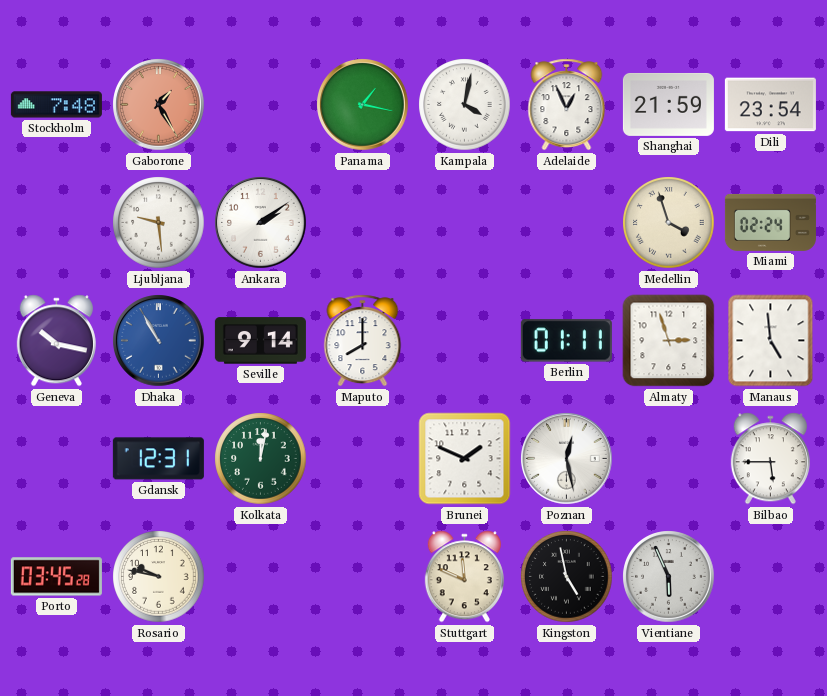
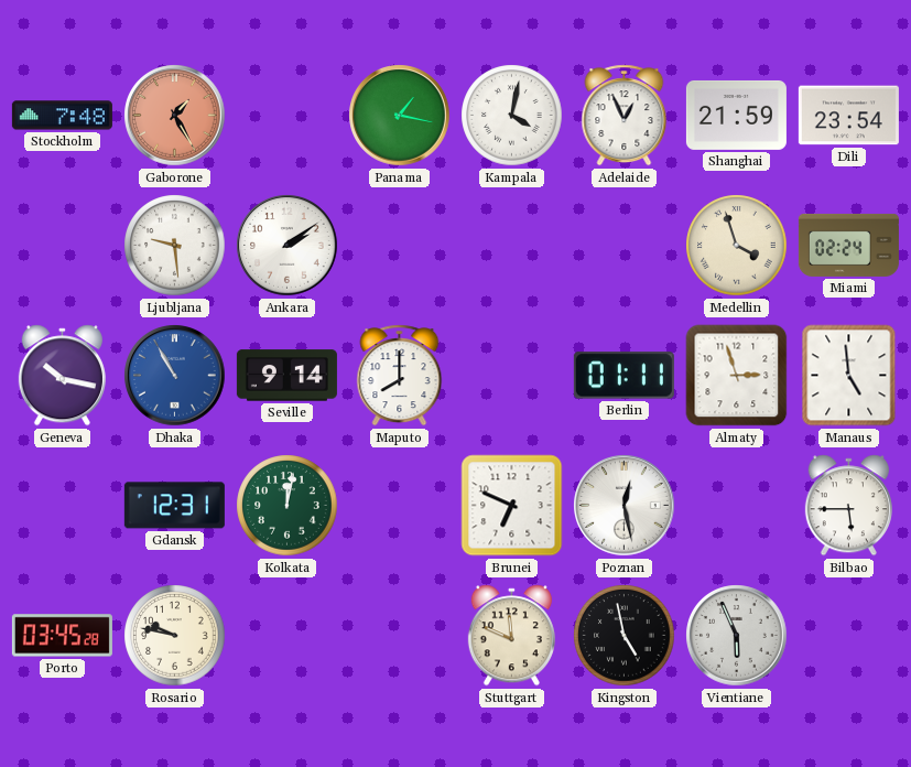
Brunei: 1:49 -> 6:49 (512, 506)
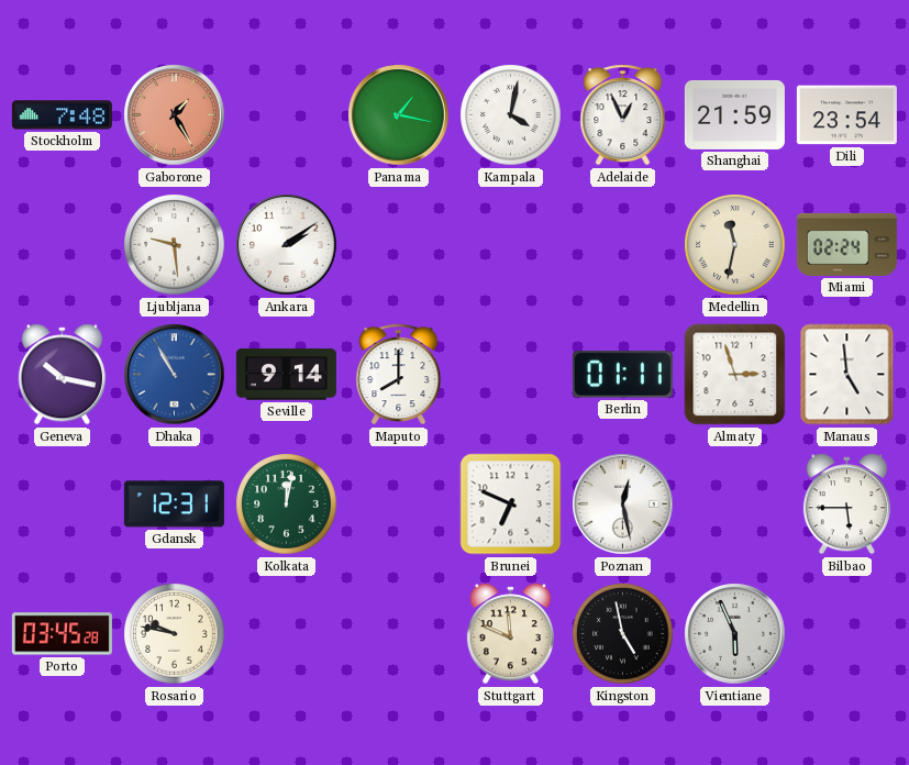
Medellin: 3:57 -> 11:32 (735, 245)
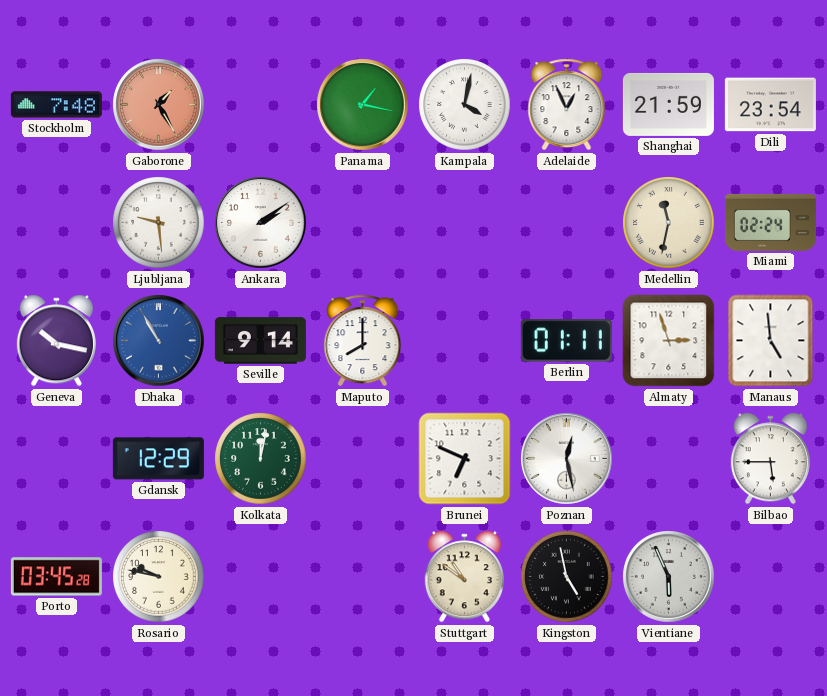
Gdansk: 12:31 -> 12:29 (158, 459)
Stuttgart: 11:49 -> 10:51 (464, 577)
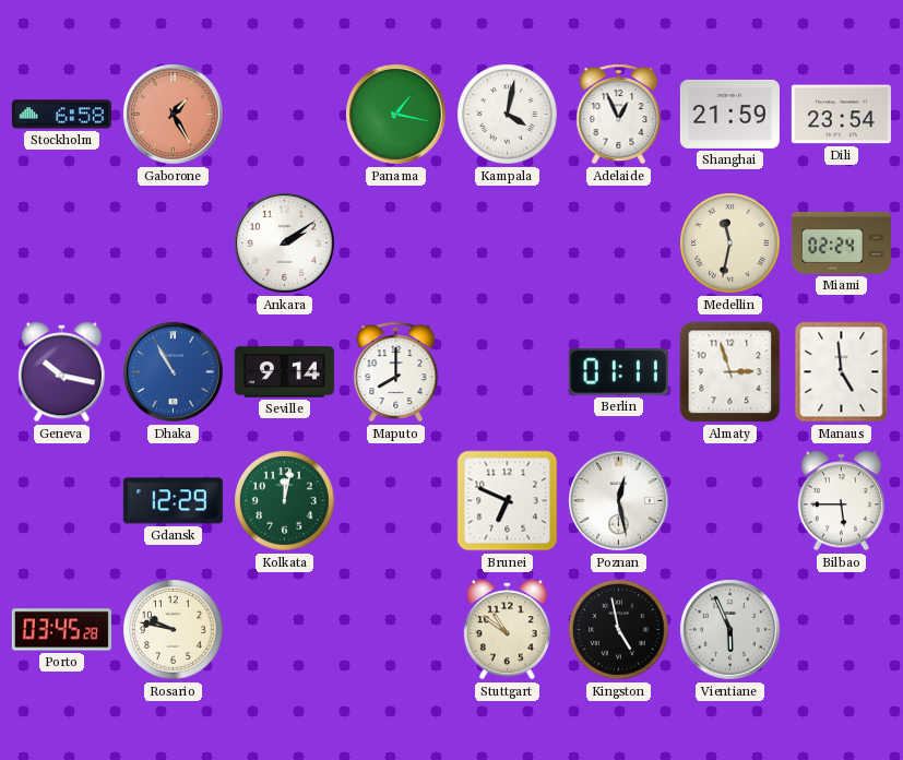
Stockholm: 7:48 -> 6:58 (61, 115)
Ljubljana: 9:29 -> none (159, 223)
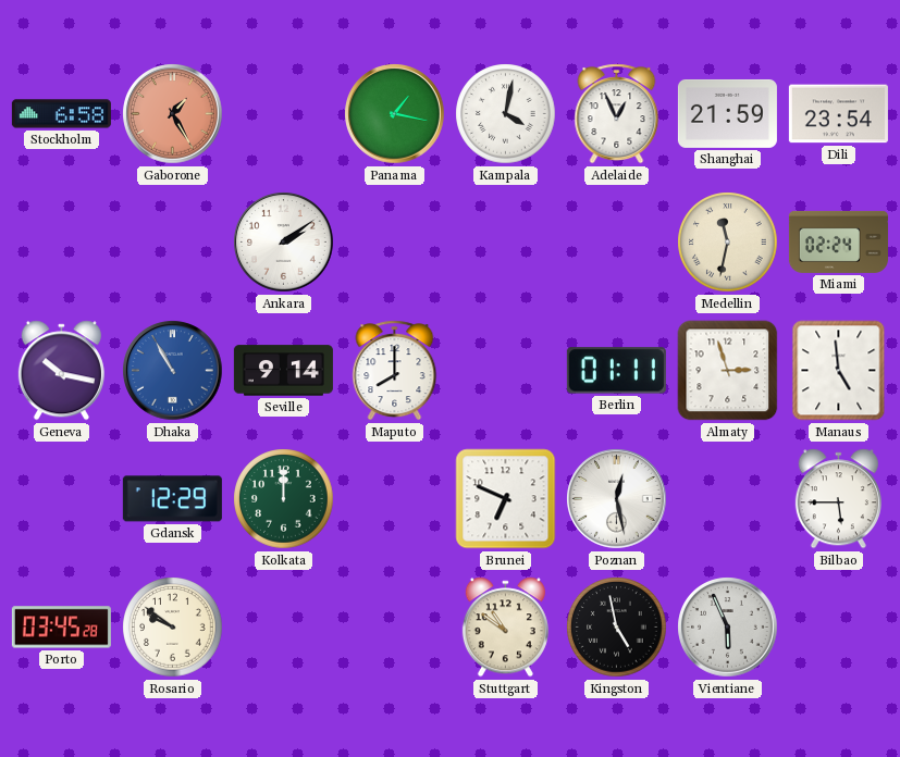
Kolkata: 12:02 -> 12:00 (284, 499)
Rosario: 9:47 -> 9:51 (173, 628)
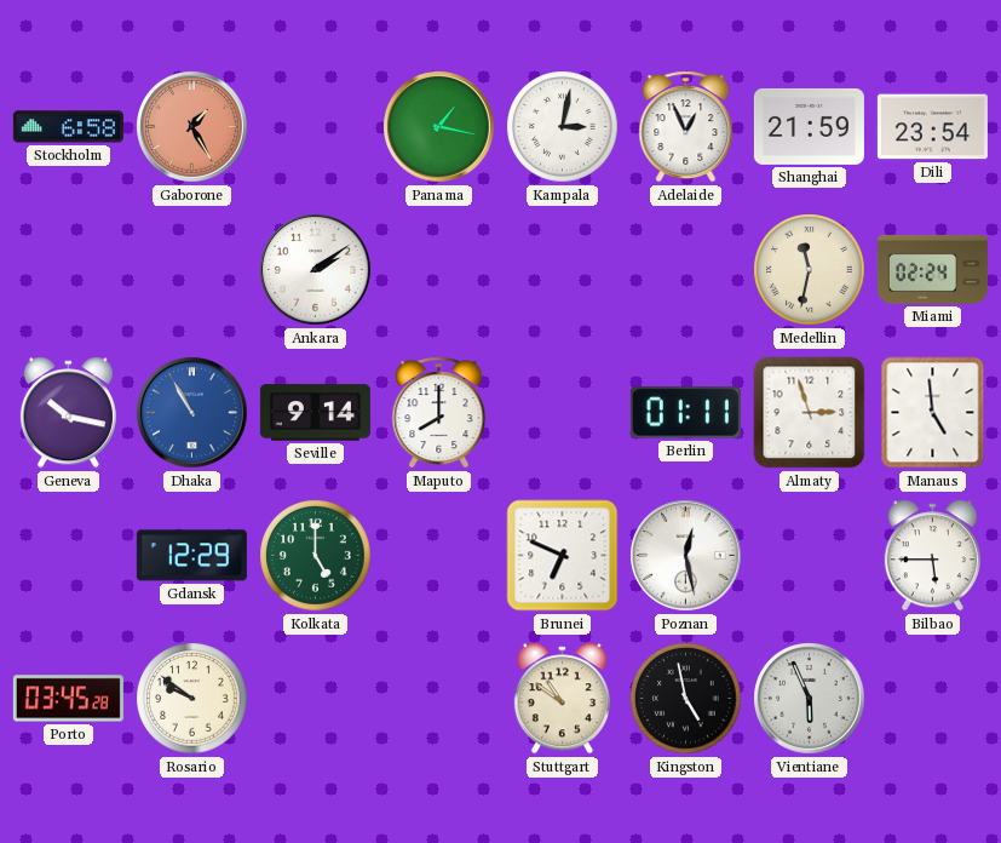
Kampala: 4:02 -> 3:02 (563, 127)
Kolkata: 12:00 -> 5:00 (316, 556)
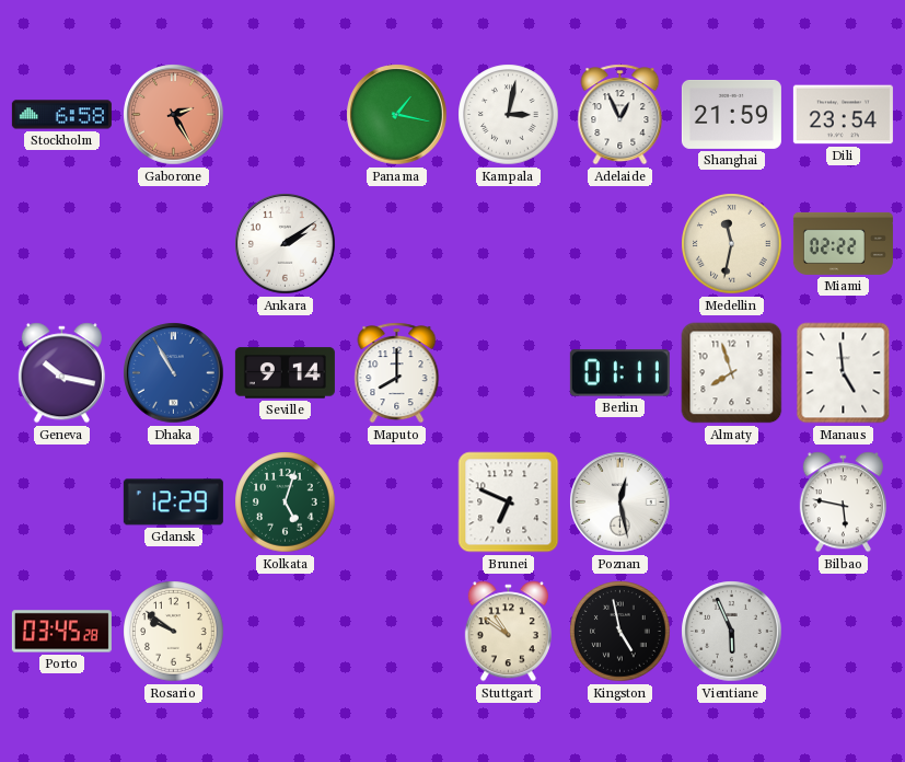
Gaborone: 1:25 -> 2:25 (174, 115)
Miami: 02:24 -> 02:22 (843, 243)
Almaty: 2:57 -> 7:57 (732, 373)
Kolkata: 5:00 -> 5:03 (286, 503)
Bilbao: 5:45 -> 5:47 (843, 503)
